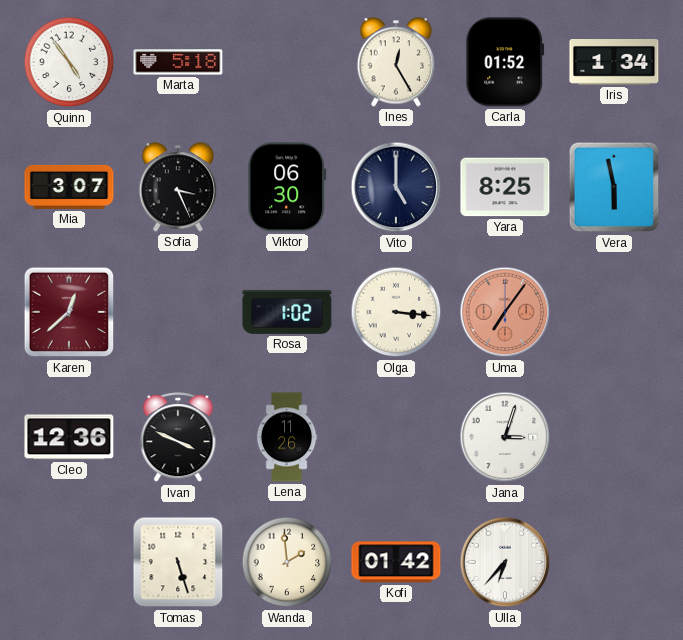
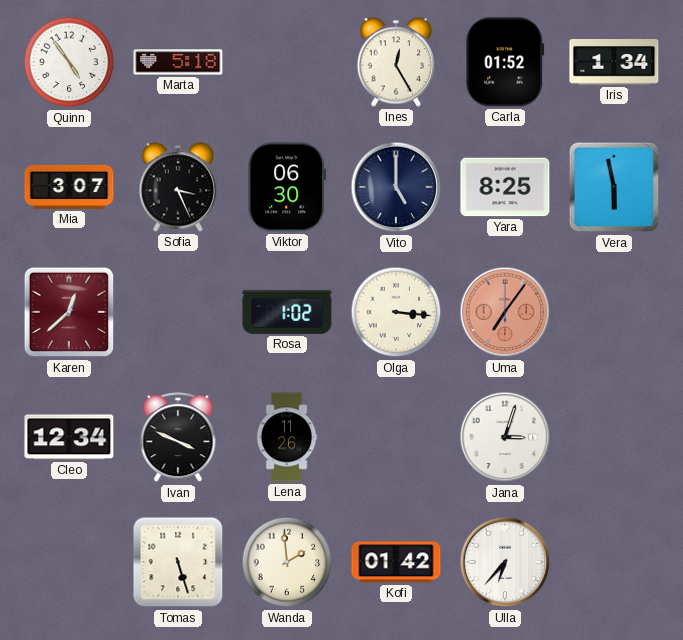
Cleo: 12:36 -> 12:34 (69, 437)
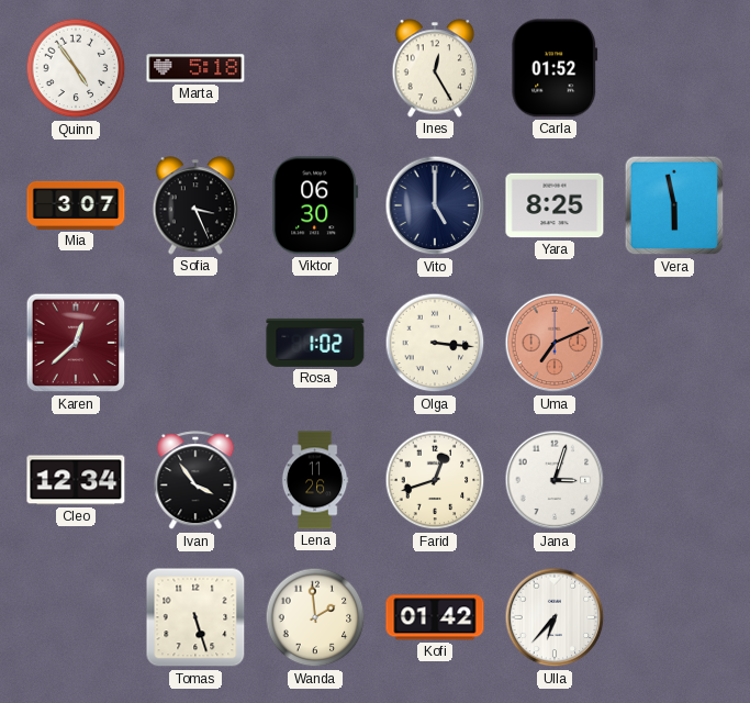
Iris: 1:34 -> none (614, 63)
Uma: 7:06 -> 7:11 (555, 343)
Ivan: 3:49 -> 3:54 (195, 481)
Farid: none -> 12:42 (435, 480)
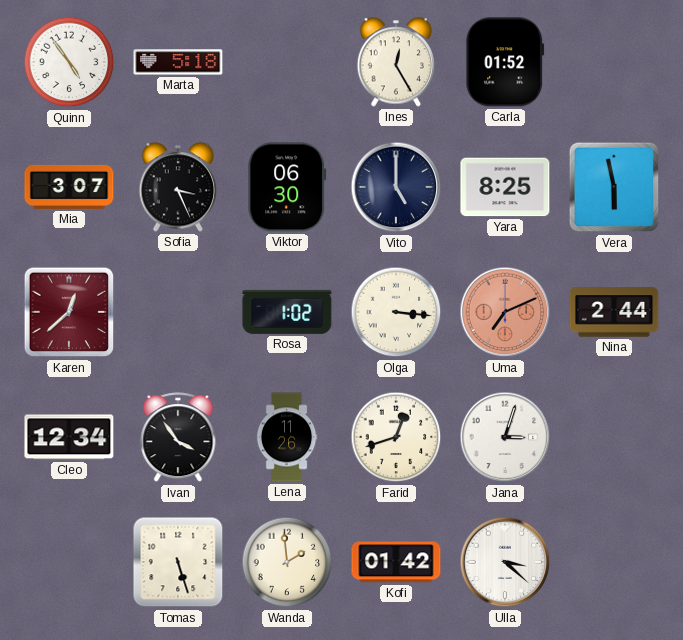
Nina: none -> 2:44 (614, 312)
Ulla: 6:37 -> 3:22 (505, 562)
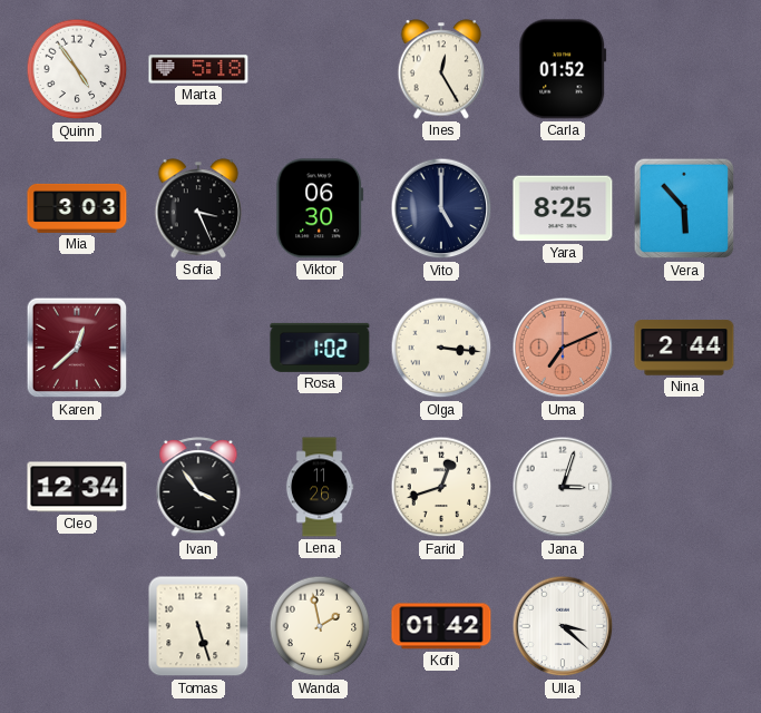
Mia: 3:07 -> 3:03 (77, 208)
Vera: 5:58 -> 5:53 (684, 208)
Wanda: 1:59 -> 1:58 (320, 626)
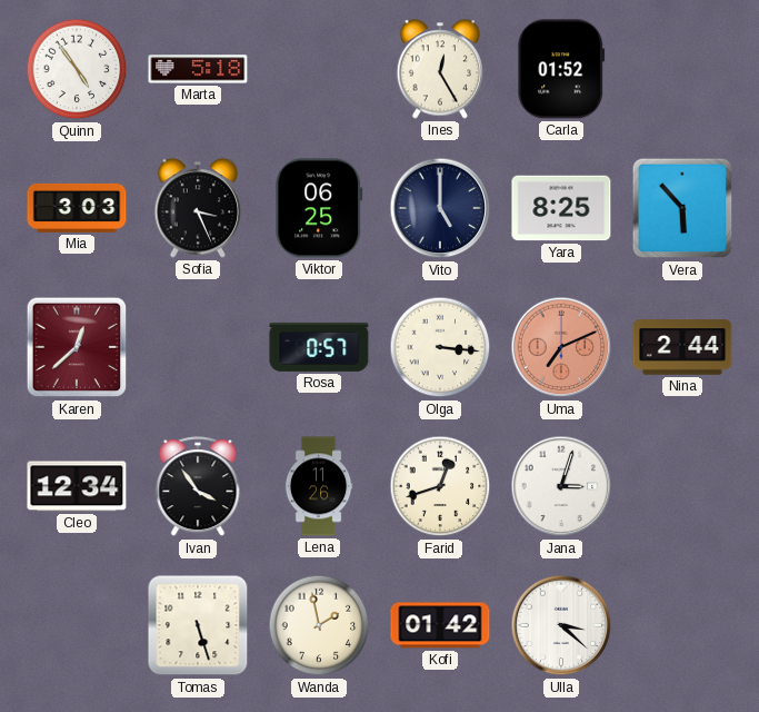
Viktor: 06:30 -> 06:25 (319, 208)
Rosa: 1:02 -> 0:57 (319, 347)
